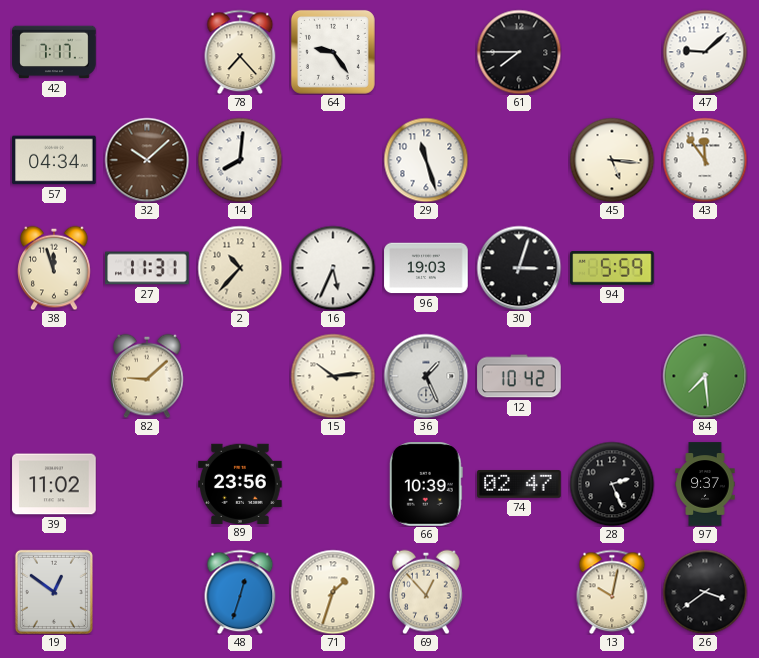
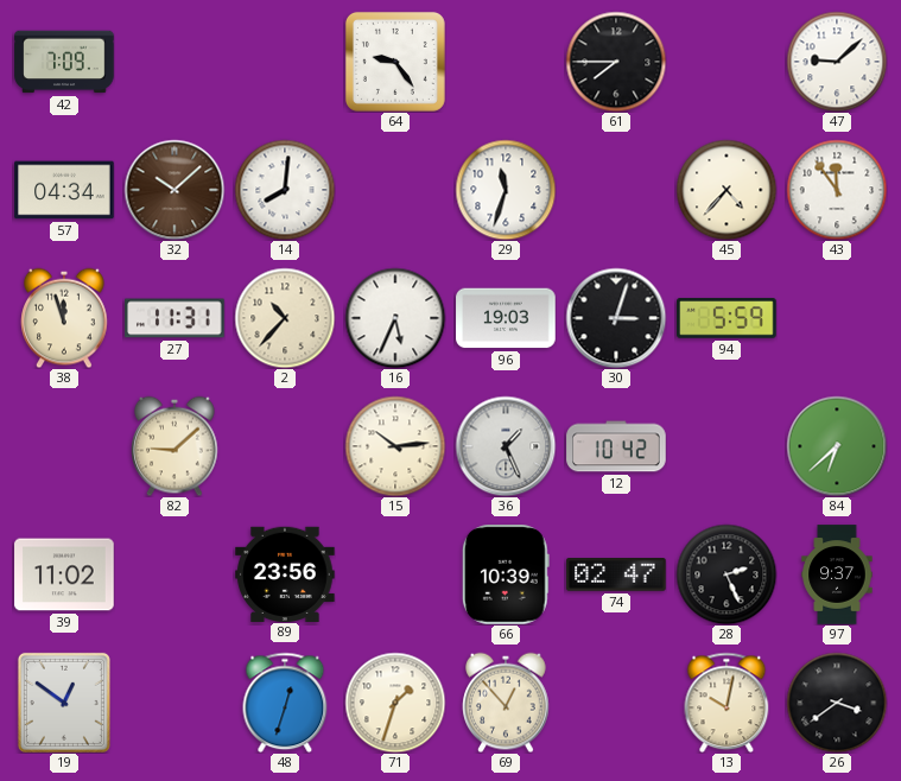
42: 7:17 -> 7:09 (64, 62)
78: 7:23 -> none (240, 52)
29: 11:27 -> 11:33 (506, 190)
45: 5:16 -> 4:37 (726, 190)
84: 7:29 -> 6:38 (837, 446)
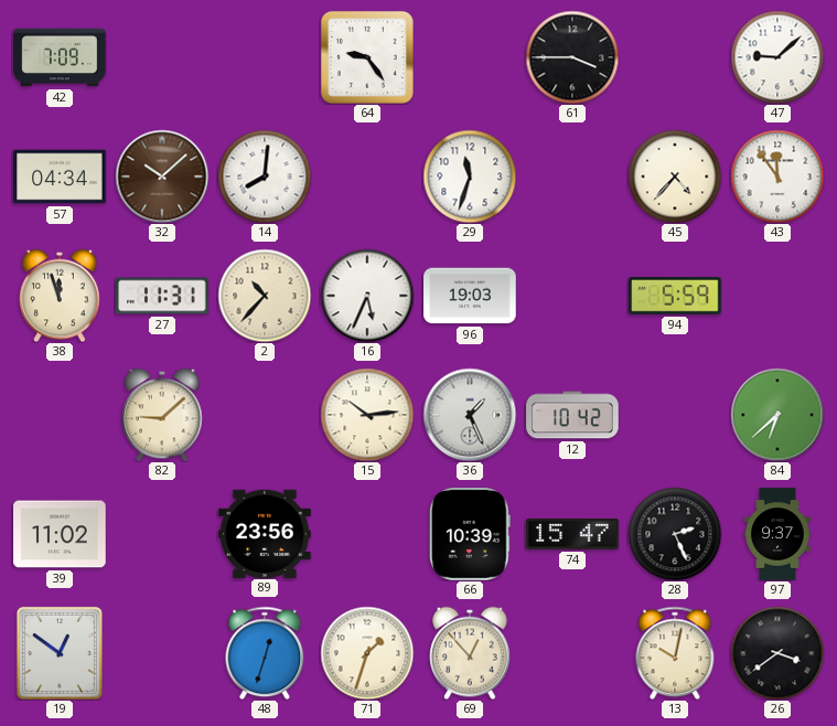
61: 7:45 -> 3:45 (572, 57)
30: 3:03 -> none (616, 318)
74: 02:47 -> 15:47 (572, 534)
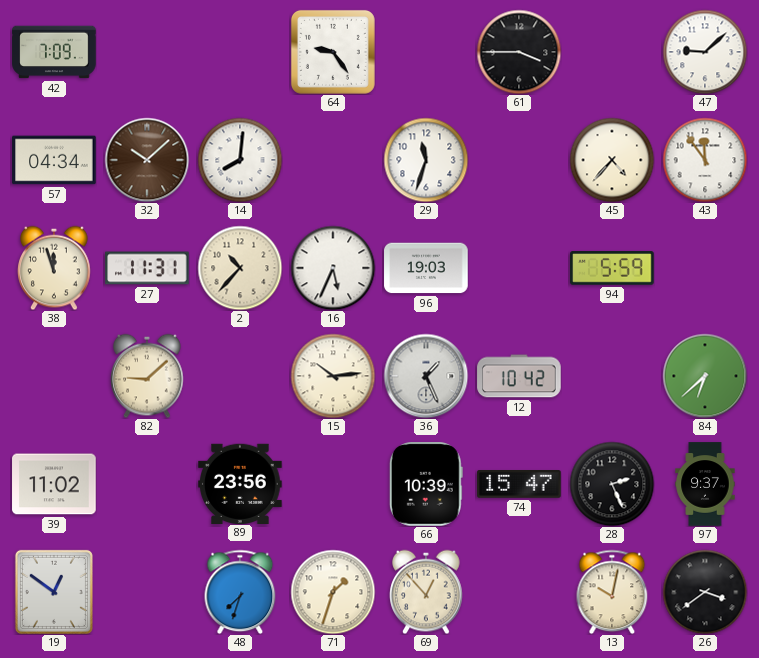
48: 12:33 -> 7:33 (240, 592)
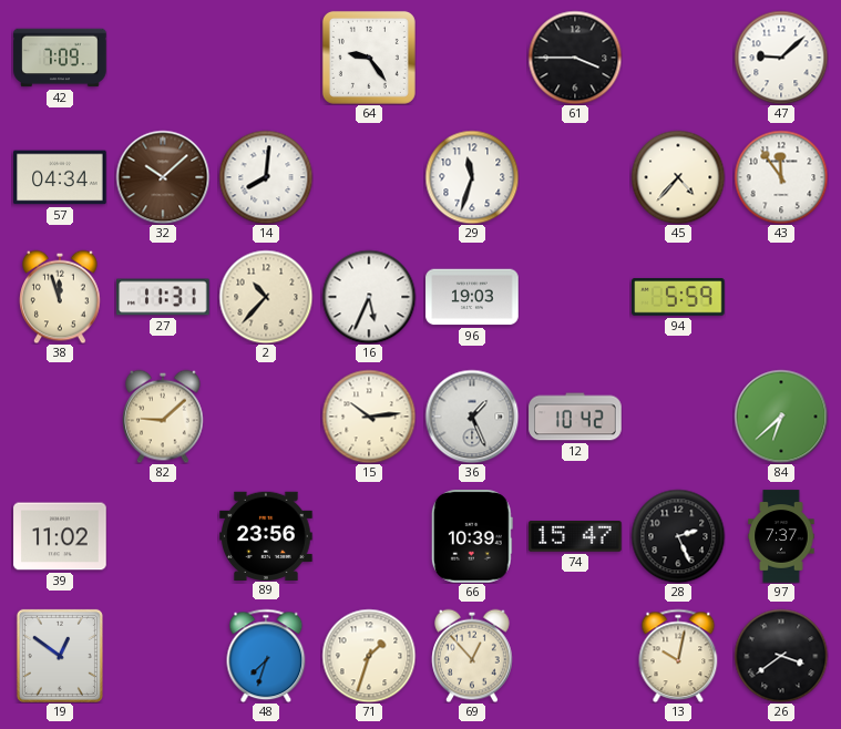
97: 9:37 -> 7:37 (781, 536)
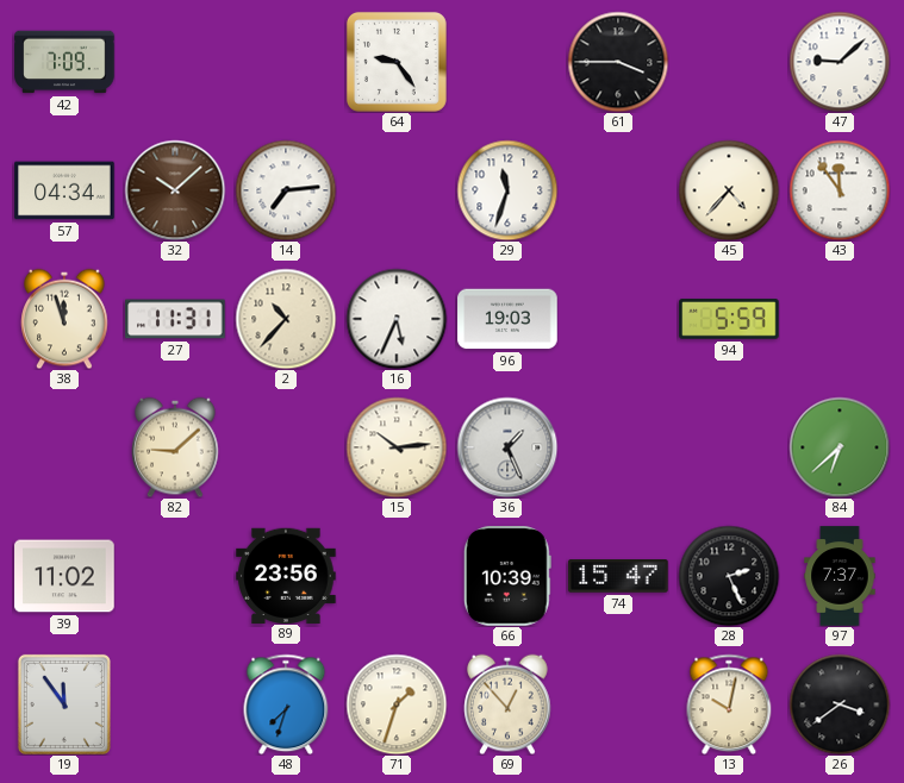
14: 8:01 -> 7:14 (286, 190)
12: 10:42 -> none (575, 417)
19: 12:51 -> 11:54 (64, 704)
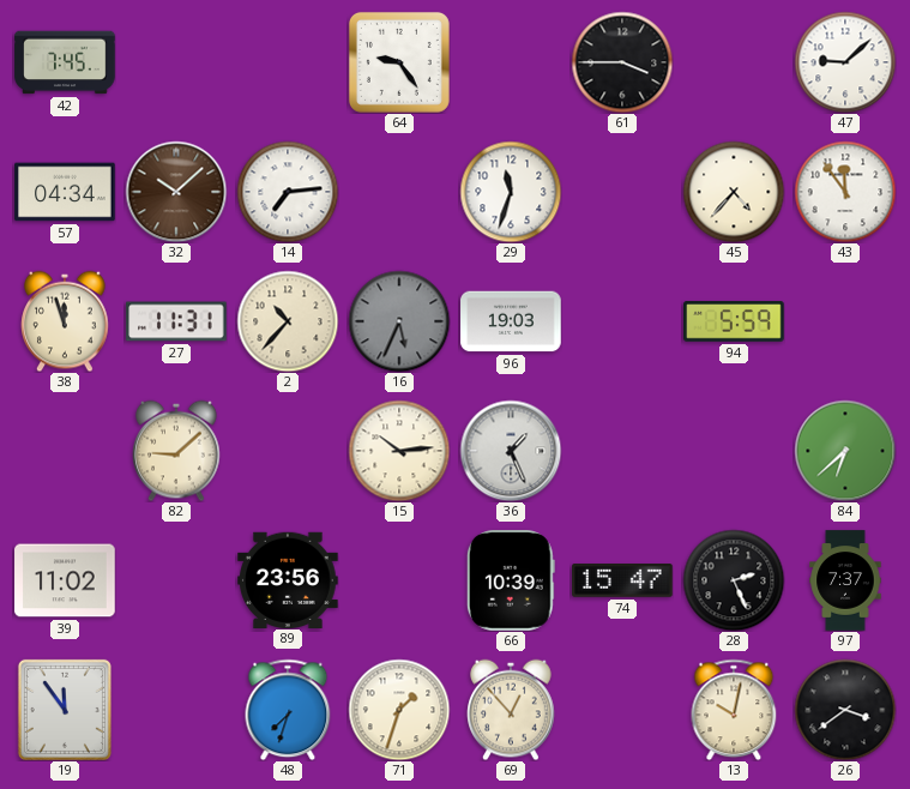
42: 7:09 -> 7:45 (65, 62)
16 dial: white -> grey (399, 321)
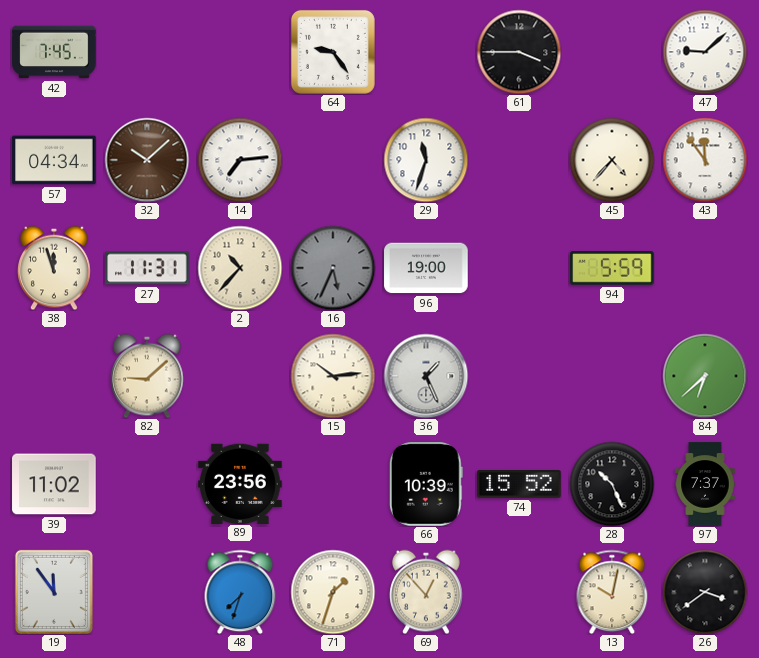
96: 19:03 -> 19:00 (426, 268)
74: 15:47 -> 15:52 (519, 484)
28: 2:26 -> 10:26 (612, 484)
